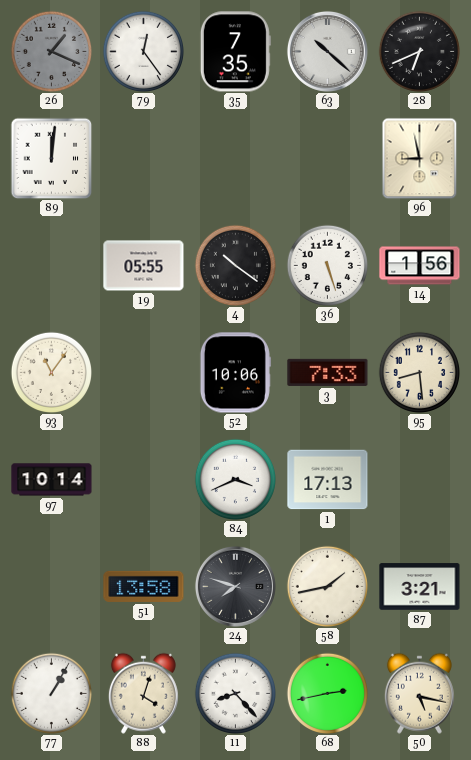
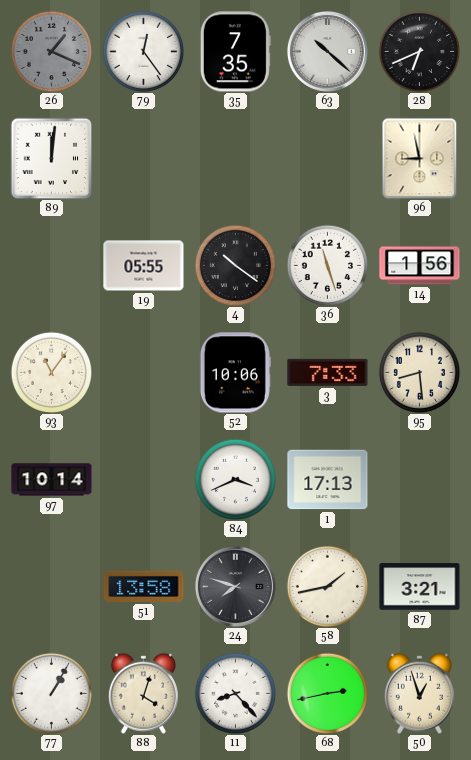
36: 5:27 -> 11:27 (327, 265)
50: 5:17 -> 12:57 (419, 693)
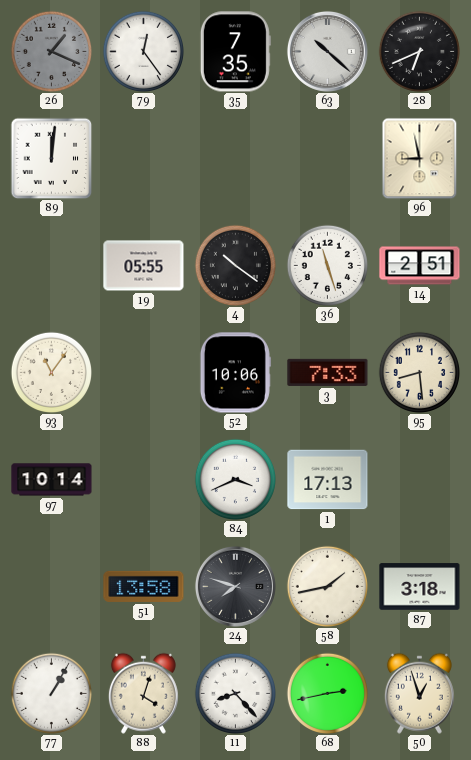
14: 1:56 -> 2:51 (420, 266)
87: 3:21 -> 3:18 (420, 587)
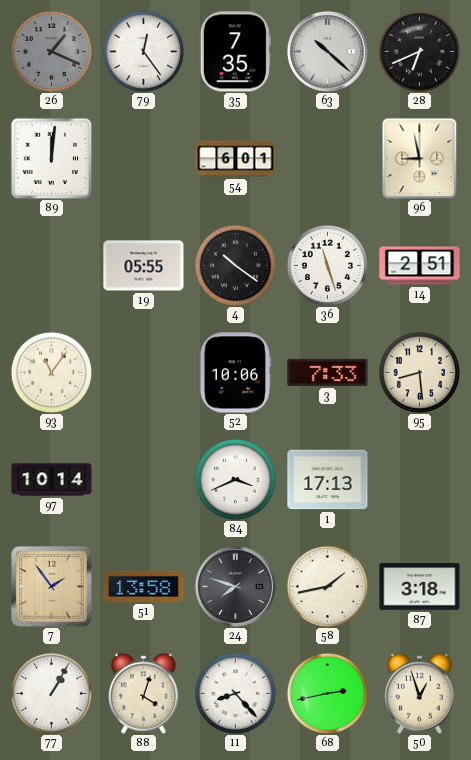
54: none -> 6:01 (236, 159)
7: none -> 1:54 (52, 587)
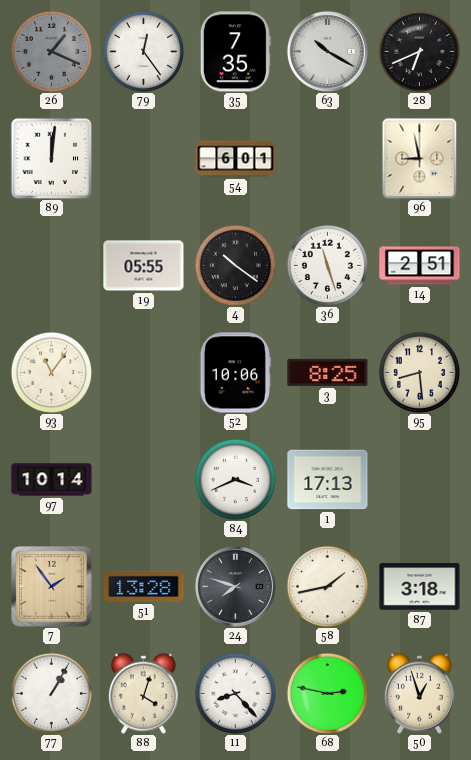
63: 10:22 -> 10:20 (327, 51)
3: 7:33 -> 8:25 (328, 372)
51: 13:58 -> 13:28 (144, 586)
68: 2:43 -> 2:47 (327, 693)
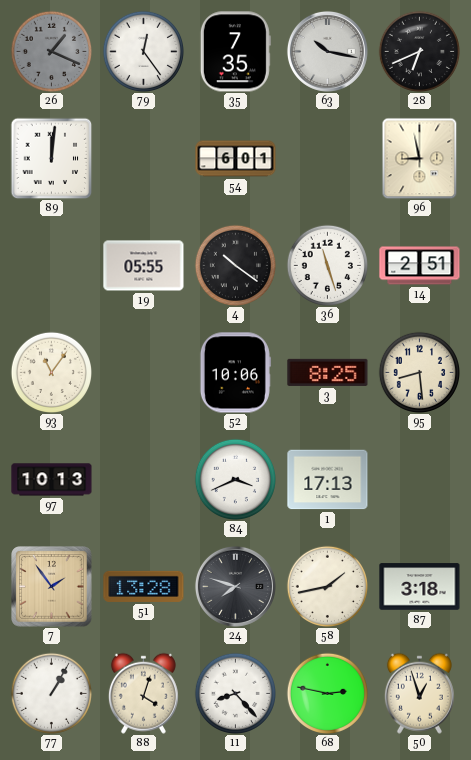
63: 10:20 -> 10:17 (327, 51)
97: 10:14 -> 10:13 (52, 480)
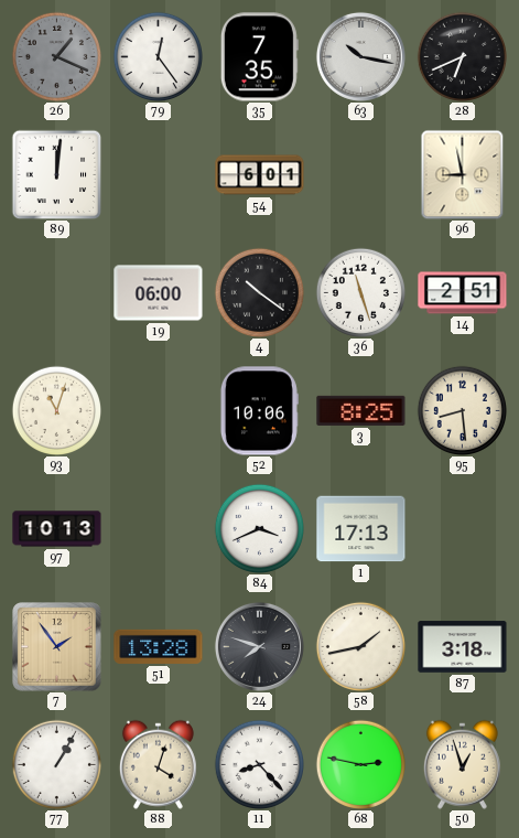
19: 05:55 -> 06:00 (159, 293)
93: 11:06 -> 11:03 (56, 410)
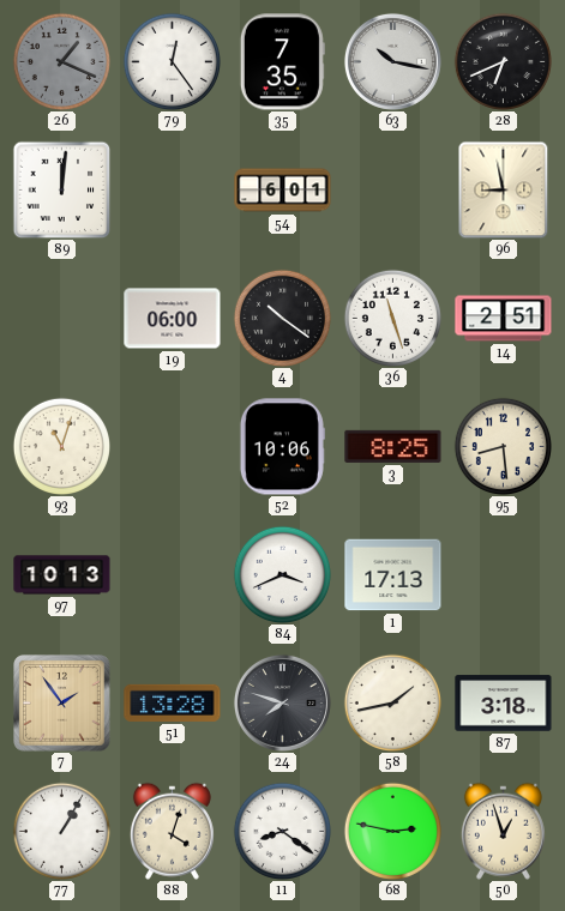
11: 8:23 -> 8:21 (282, 831)
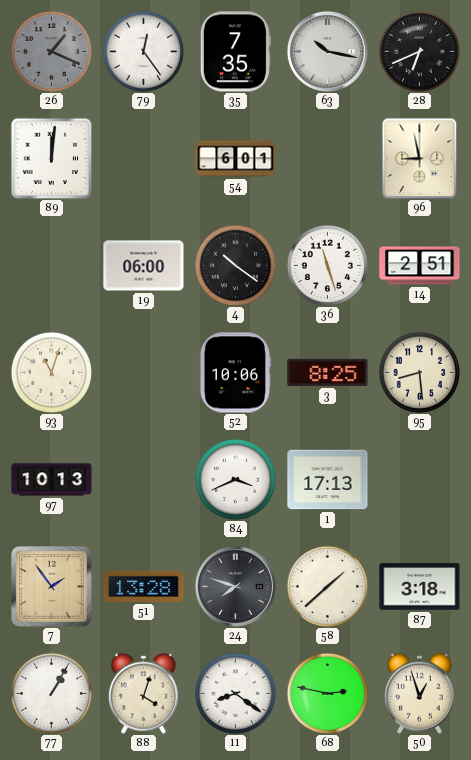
58: 1:43 -> 1:38 (327, 586)
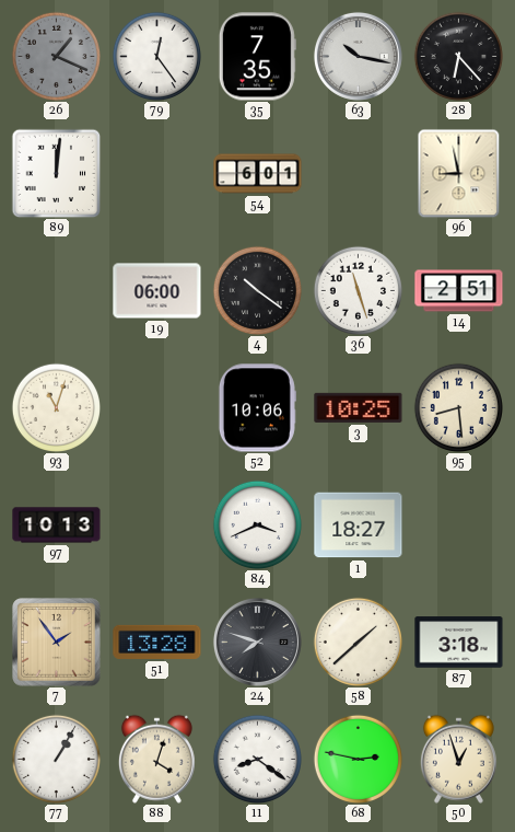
28: 6:41 -> 6:23 (458, 56)
3: 8:25 -> 10:25 (359, 407)
1: 17:13 -> 18:27 (359, 525)
